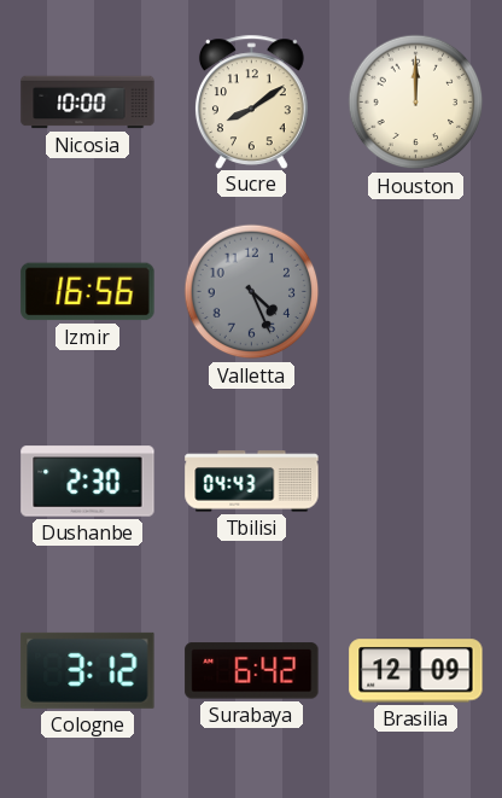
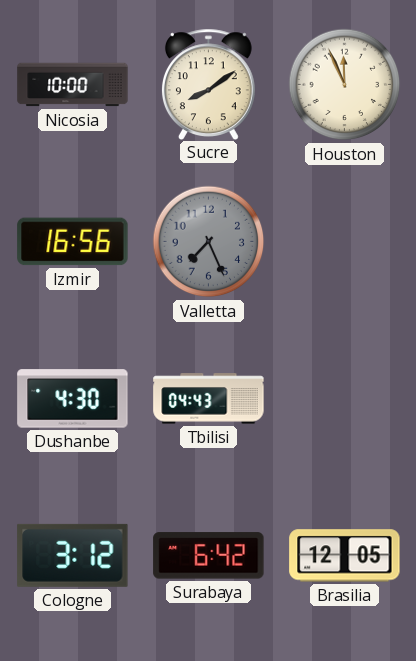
Houston: 12:00 -> 11:56 (345, 85)
Valletta: 4:26 -> 7:26 (209, 242)
Dushanbe: 2:30 -> 4:30 (73, 399)
Brasilia: 12:09 -> 12:05 (345, 556)
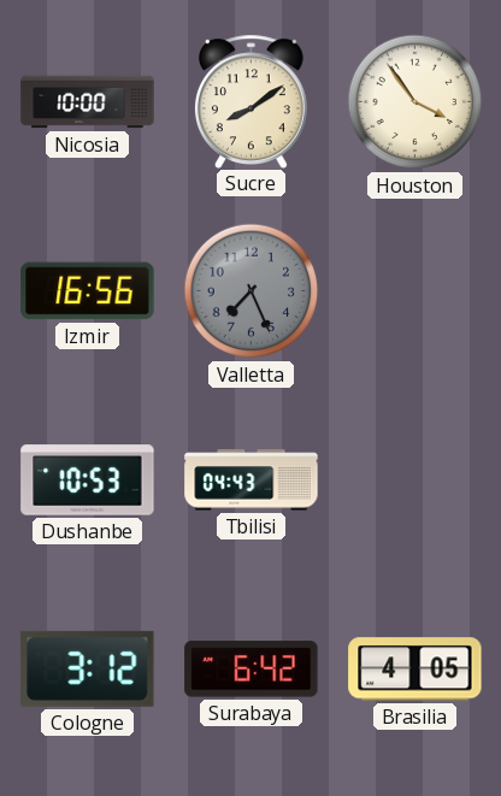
Houston: 11:56 -> 3:54 (415, 102)
Dushanbe: 4:30 -> 10:53 (88, 480)
Brasilia: 12:05 -> 4:05 (415, 670)
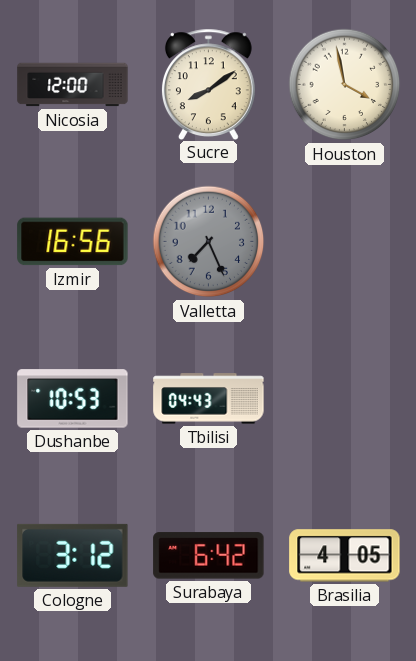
Nicosia: 10:00 -> 12:00 (73, 85)
Houston: 3:54 -> 3:58 (345, 85)
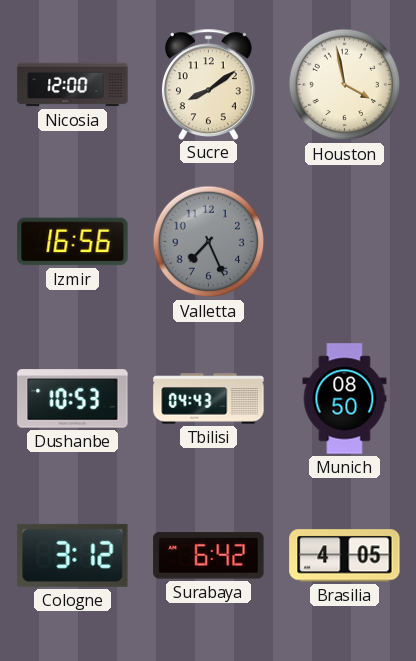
Munich: none -> 08:50 (345, 399)
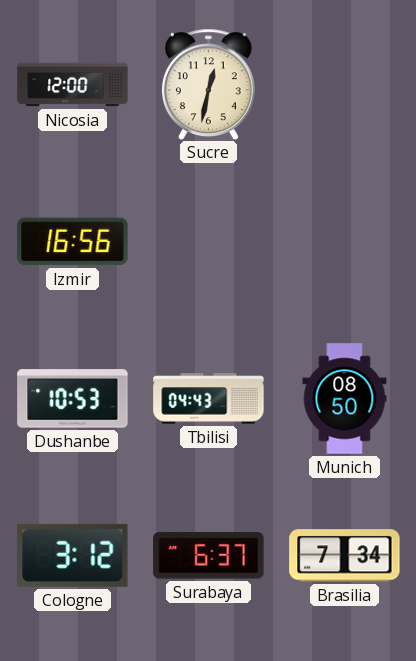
Sucre: 8:09 -> 12:32 (208, 84)
Houston: 3:58 -> none (345, 85)
Valletta: 7:26 -> none (209, 242)
Surabaya: 6:42 -> 6:37 (209, 556)
Brasilia: 4:05 -> 7:34 (345, 556)
